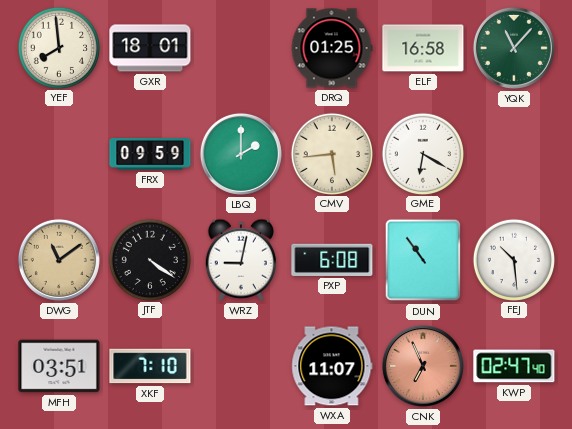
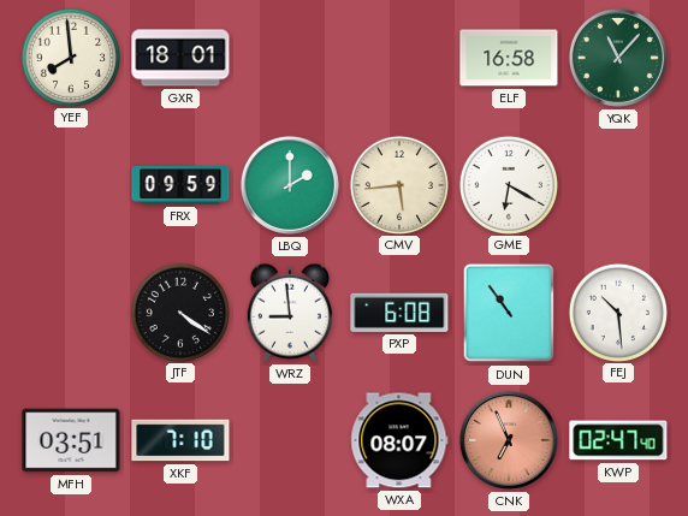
DRQ: 01:25 -> none (332, 48)
DWG: 11:09 -> none (59, 260)
WRZ: 9:02 -> 8:59 (290, 313)
WXA: 11:07 -> 08:07 (399, 440)
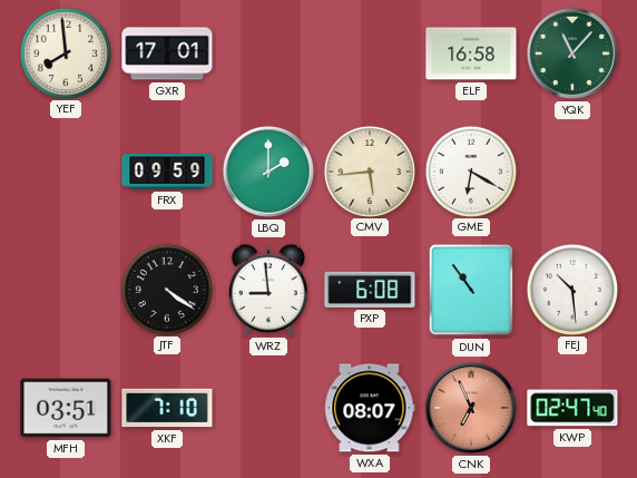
GXR: 18:01 -> 17:01 (167, 53)
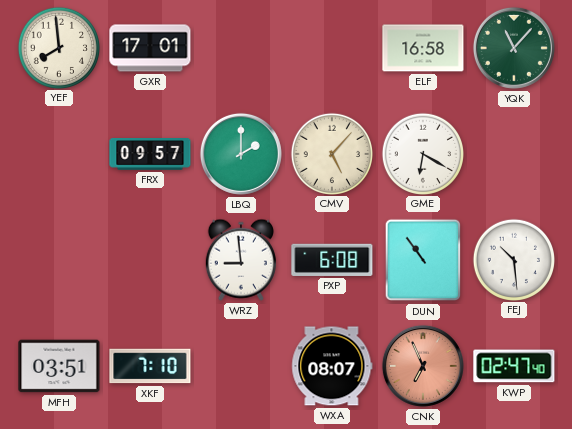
FRX: 09:59 -> 09:57 (150, 154)
CMV: 5:44 -> 5:07 (331, 153)
JTF: 4:21 -> none (166, 289)
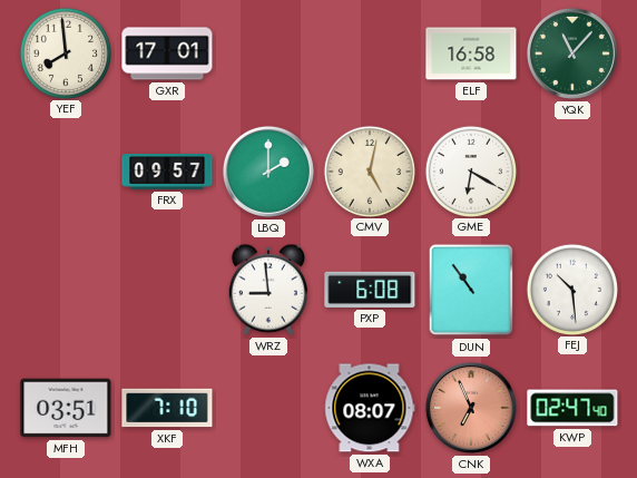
CMV: 5:07 -> 5:02 (369, 170)
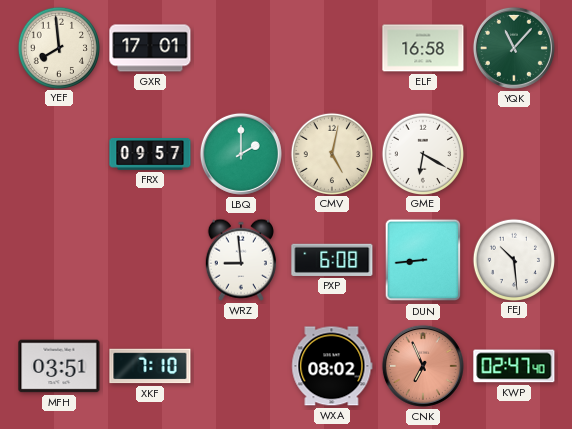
DUN: 10:54 -> 8:44 (423, 260)
WXA: 08:07 -> 08:02 (332, 366)
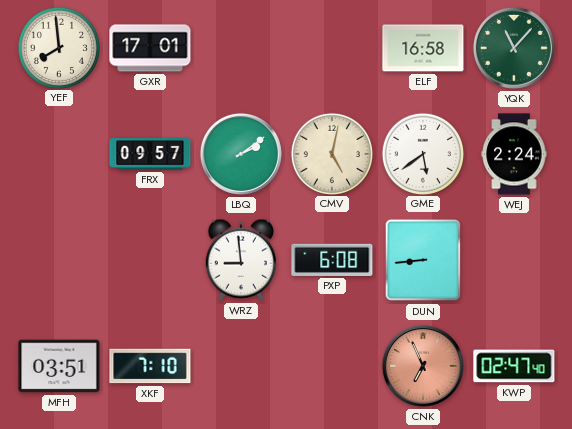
LBQ: 2:00 -> 2:09 (241, 154)
GME: 6:20 -> 5:39 (422, 153)
WEJ: none -> 2:24 (514, 154)
FEJ: 10:29 -> none (513, 259)
WXA: 08:02 -> none (332, 366)
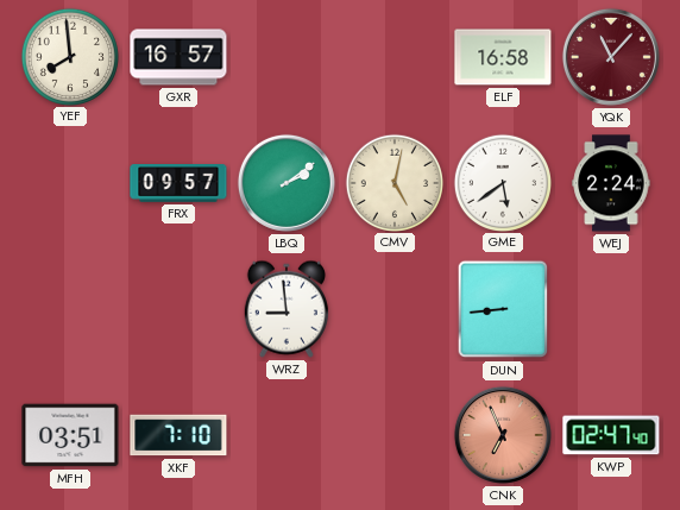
GXR: 17:01 -> 16:57 (178, 57)
YQK dial: green -> burgundy (611, 57)
PXP: 6:08 -> none (332, 260)
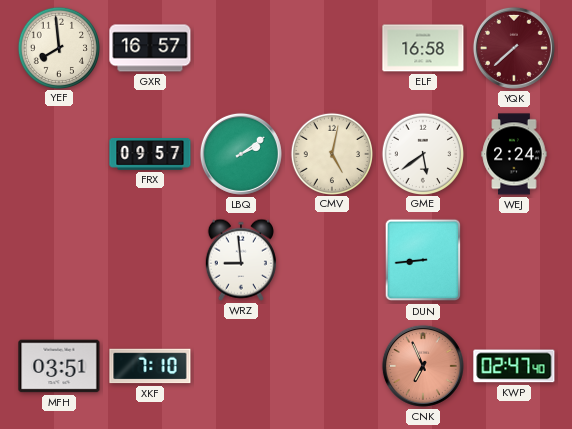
YQK: 11:07 -> 7:38 (514, 48)
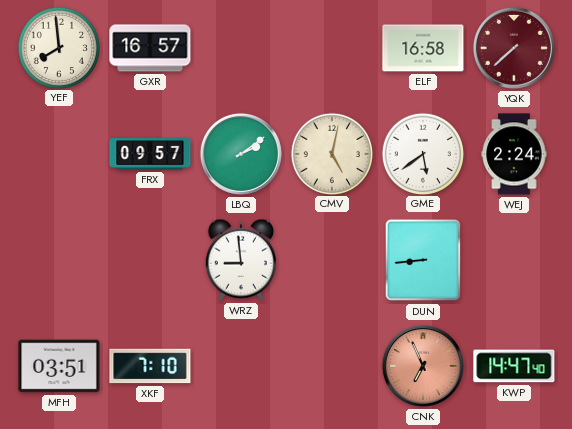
KWP: 02:47 -> 14:47 (514, 366)
